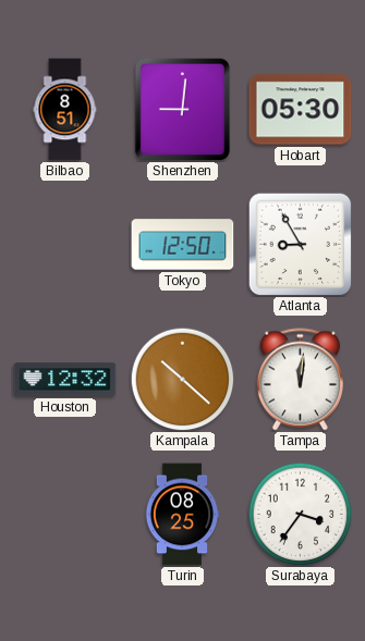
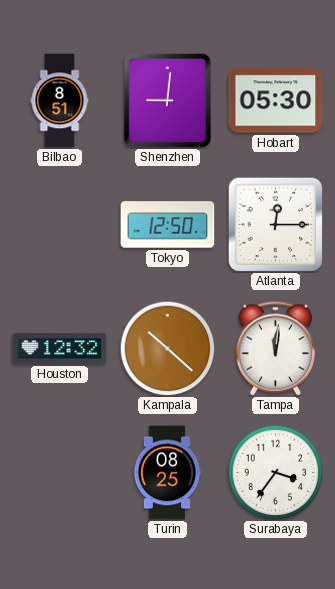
Atlanta: 8:55 -> 12:15 (275, 224)
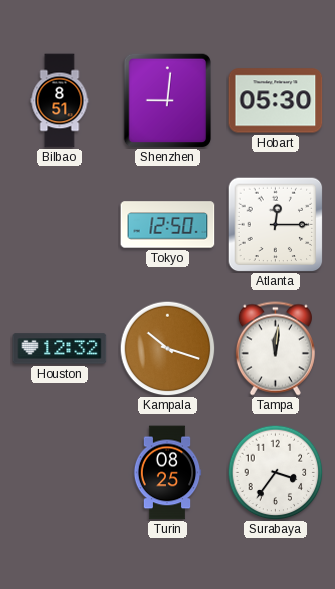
Kampala: 10:22 -> 10:18 (167, 348)
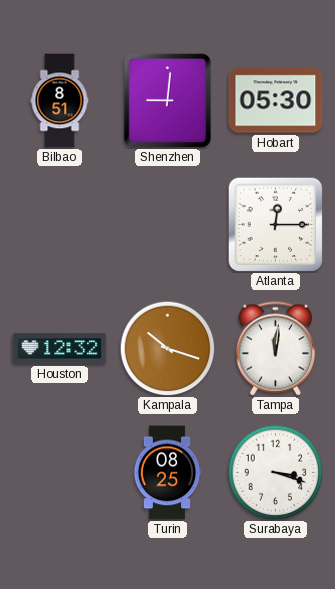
Tokyo: 12:50 -> none (168, 225)
Surabaya: 3:36 -> 3:18 (275, 472)
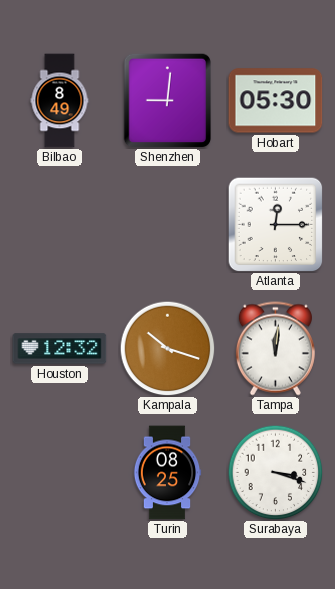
Bilbao: 8:51 -> 8:49 (60, 101)
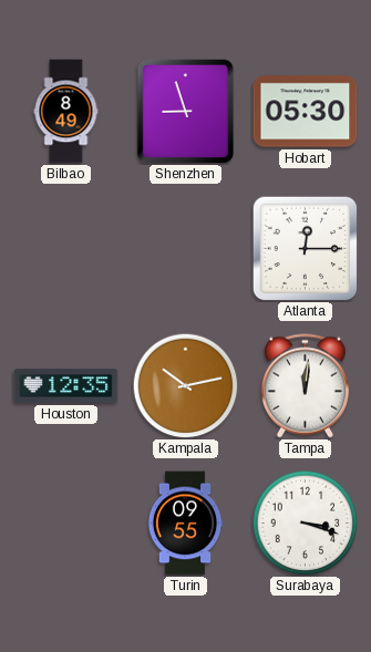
Shenzhen: 9:01 -> 8:57 (186, 111)
Houston: 12:32 -> 12:35 (66, 386)
Kampala: 10:18 -> 10:13 (185, 385)
Turin: 08:25 -> 09:55 (185, 524)
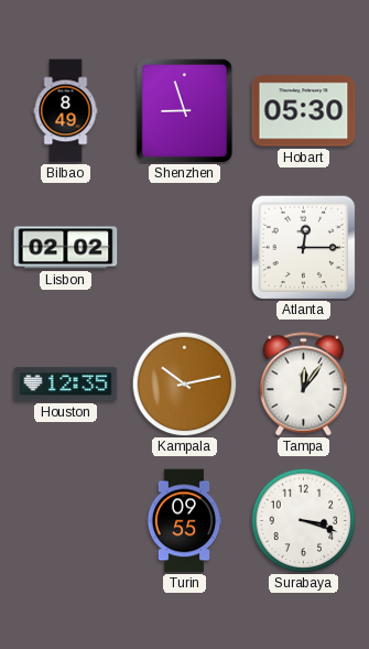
Lisbon: none -> 02:02 (66, 248)
Tampa: 12:01 -> 12:06 (303, 385)
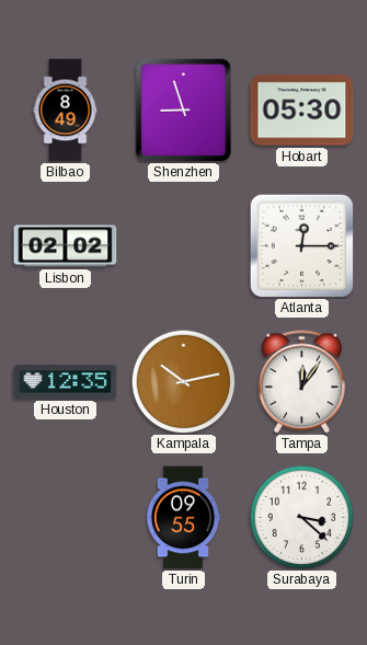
Surabaya: 3:18 -> 3:22 (301, 517)
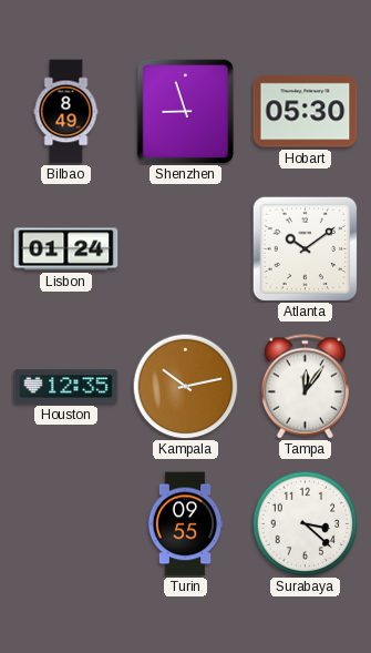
Lisbon: 02:02 -> 01:24 (66, 249)
Atlanta: 12:15 -> 10:09 (305, 248)
